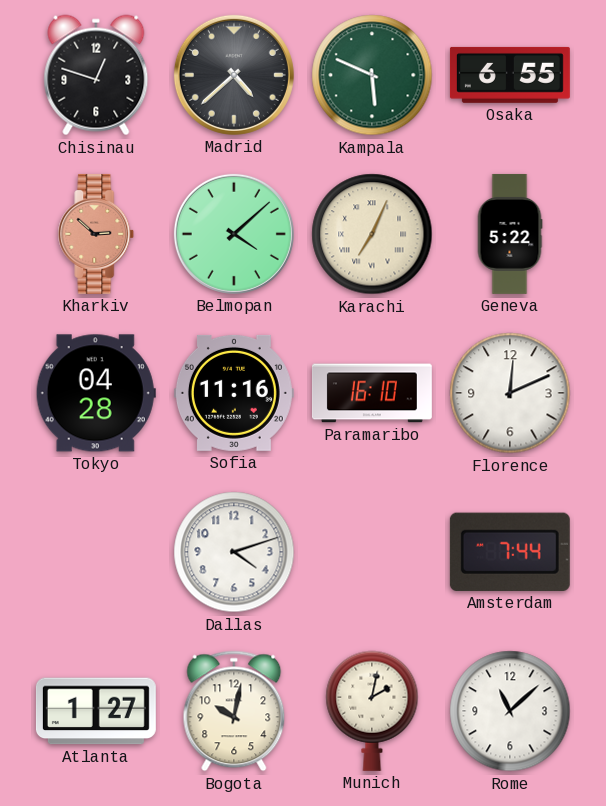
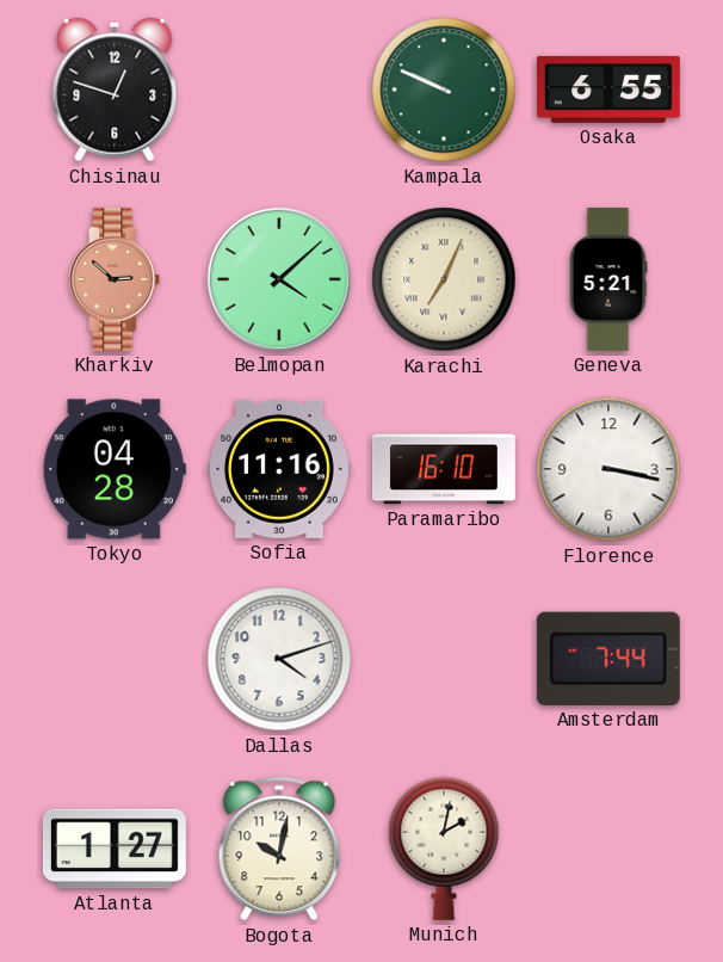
Madrid: 4:38 -> none (234, 75)
Kampala: 5:49 -> 9:49 (444, 90)
Geneva: 5:22 -> 5:21 (608, 279)
Florence: 12:11 -> 3:17 (608, 469)
Rome: 11:08 -> none (510, 711)
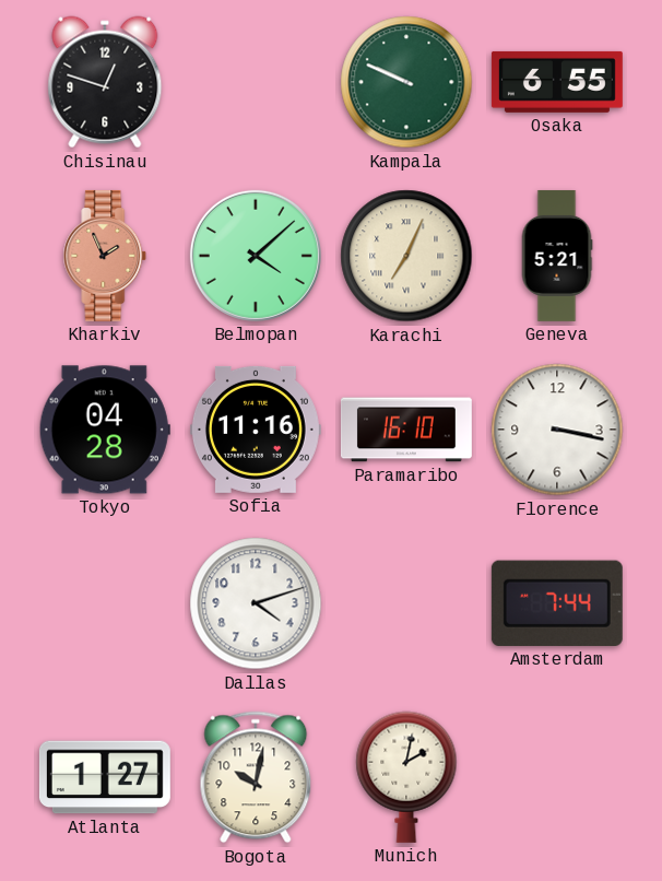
Kharkiv: 2:52 -> 1:56 (105, 256)
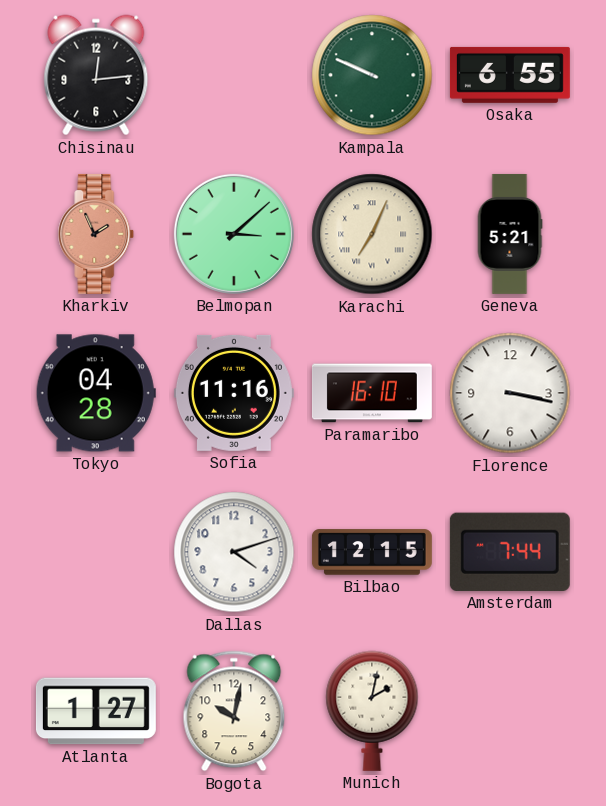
Chisinau: 12:48 -> 12:14 (96, 75)
Belmopan: 4:08 -> 3:08 (234, 234)
Bilbao: none -> 12:15 (372, 552)
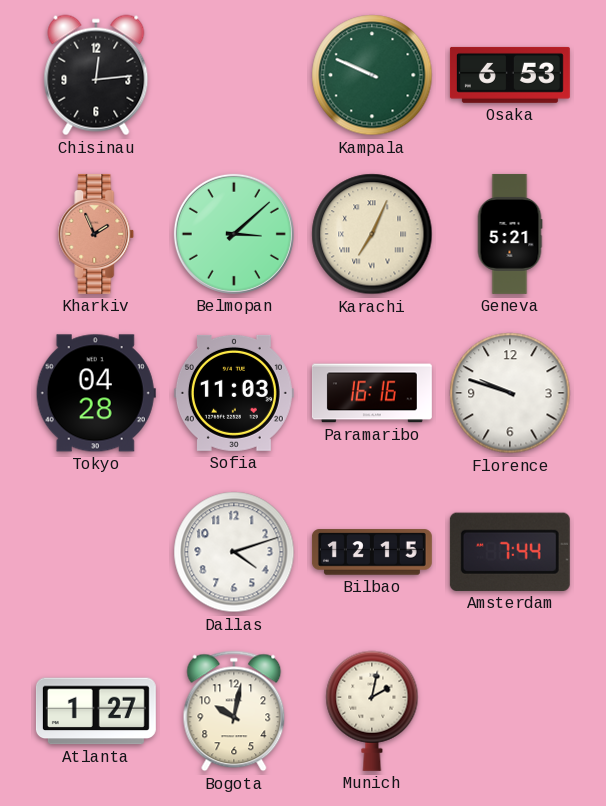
Osaka: 6:55 -> 6:53 (510, 75)
Sofia: 11:16 -> 11:03 (234, 393)
Paramaribo: 16:10 -> 16:16 (372, 393)
Florence: 3:17 -> 9:48 (510, 393)
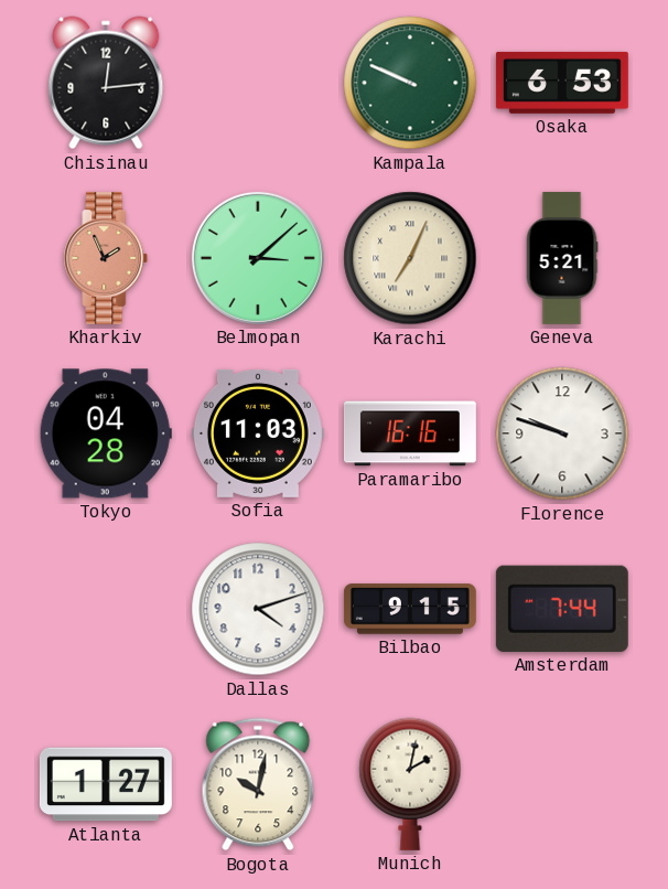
Bilbao: 12:15 -> 9:15 (410, 609)
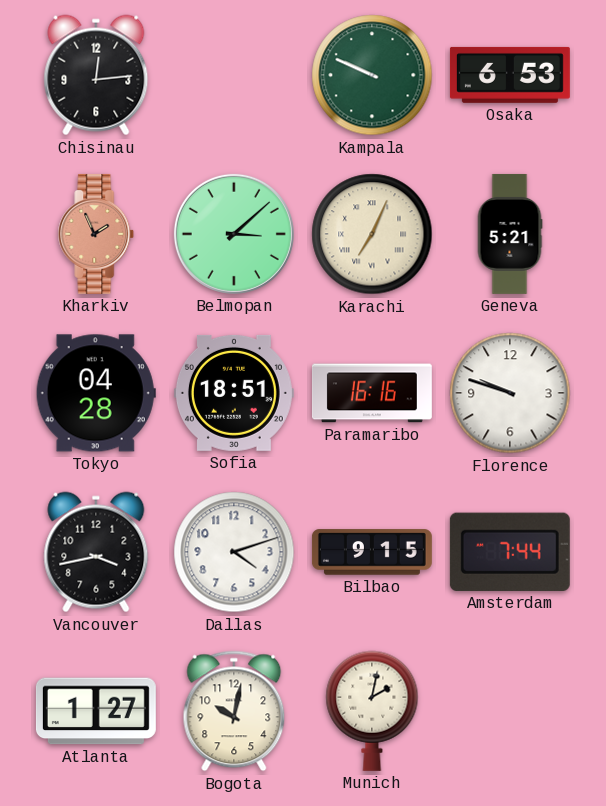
Sofia: 11:03 -> 18:51 (234, 393)
Vancouver: none -> 3:43 (96, 552)
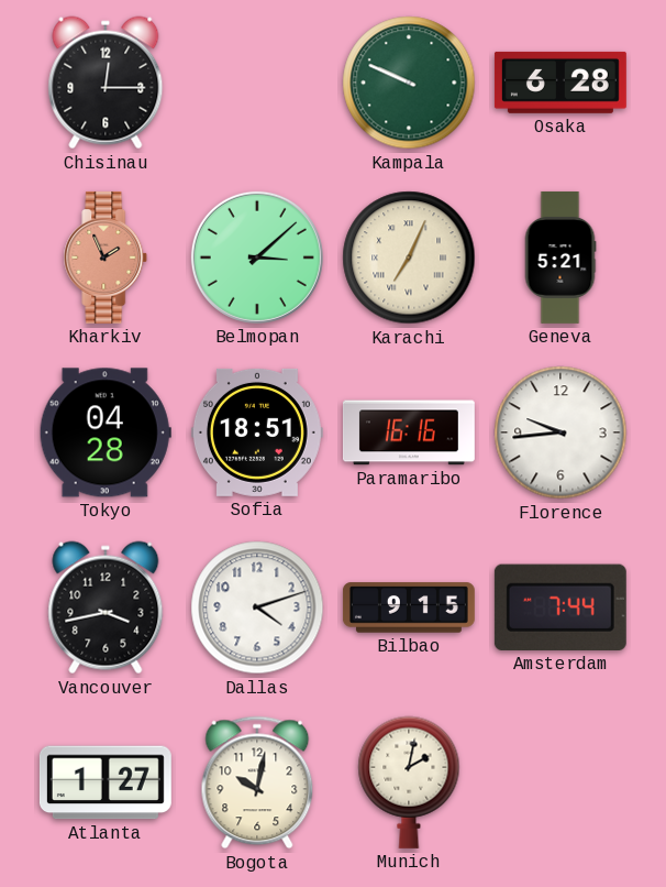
Chisinau: 12:14 -> 12:15 (106, 83)
Osaka: 6:53 -> 6:28 (560, 83)
Florence: 9:48 -> 9:44 (560, 432)
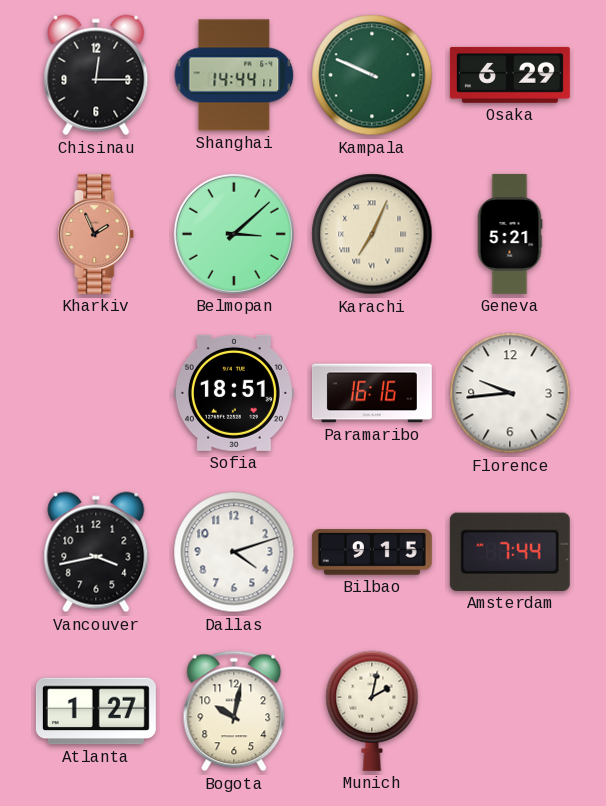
Shanghai: none -> 14:44 (234, 75)
Osaka: 6:28 -> 6:29 (510, 75)
Tokyo: 04:28 -> none (106, 432)
